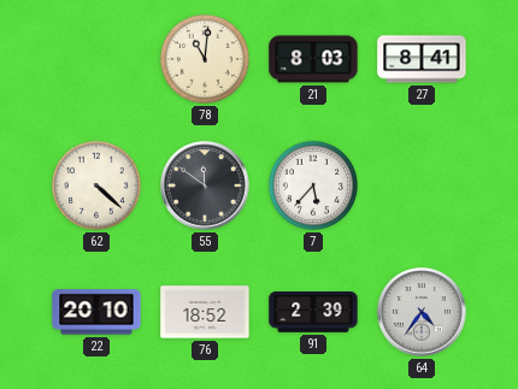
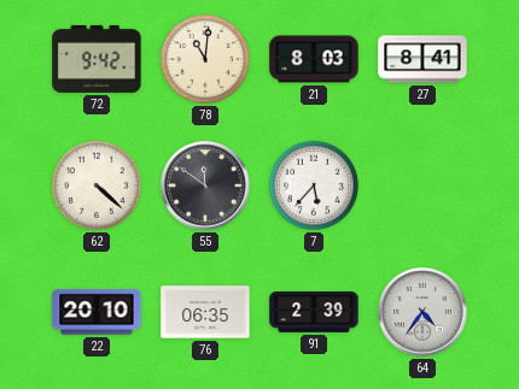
72: none -> 9:42 (97, 59)
76: 18:52 -> 06:35 (205, 312)
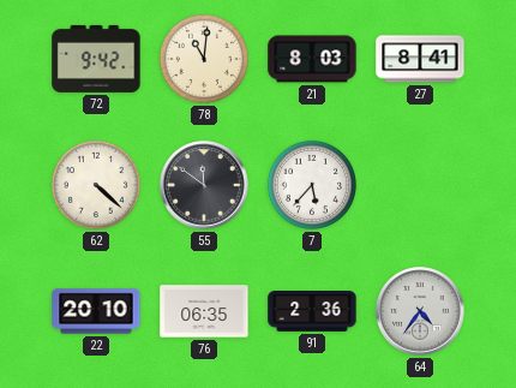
91: 2:39 -> 2:36 (312, 312)
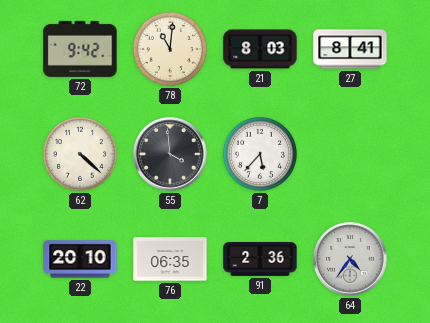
55: 11:51 -> 3:59 (170, 154)
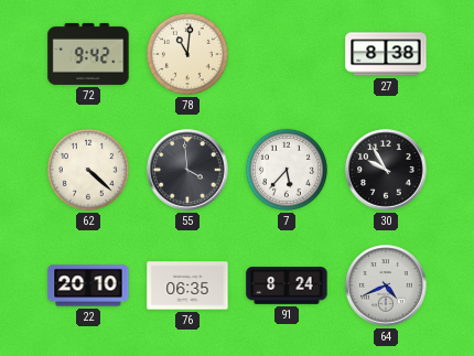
21: 8:03 -> none (260, 49)
27: 8:41 -> 8:38 (386, 54)
30: none -> 9:55 (386, 170)
91: 2:36 -> 8:24 (287, 287)
64: 4:36 -> 4:41 (386, 285)
